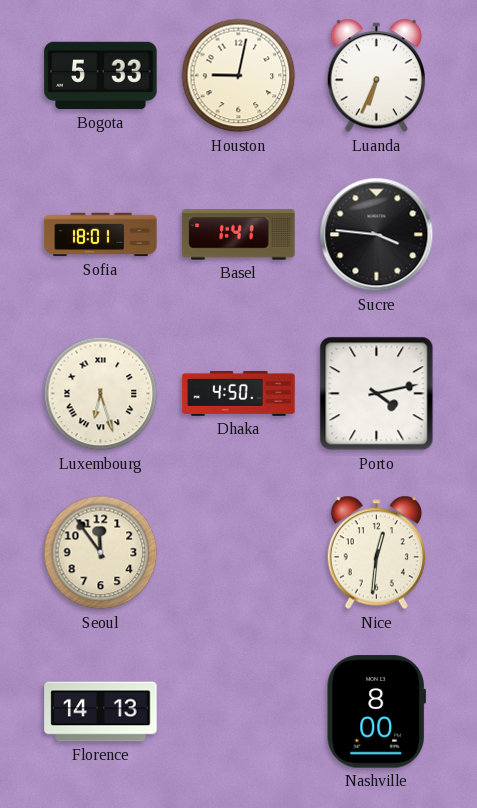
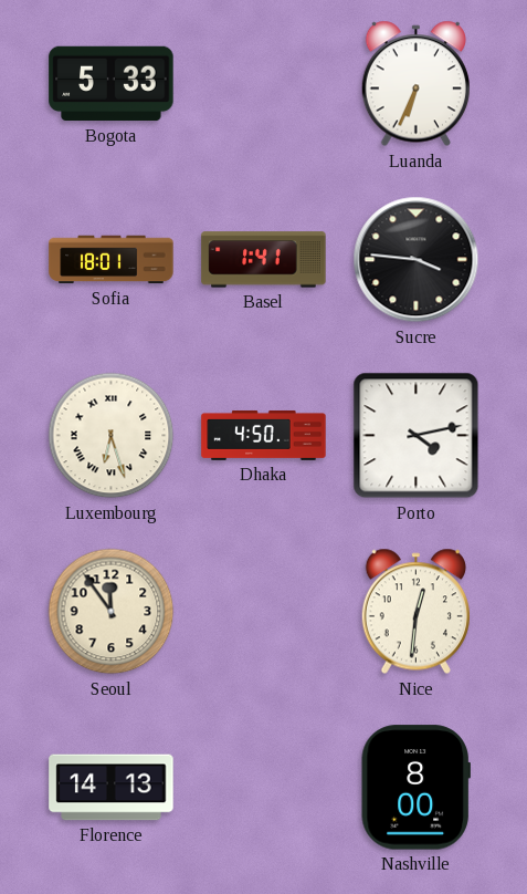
Houston: 9:02 -> none (239, 76)
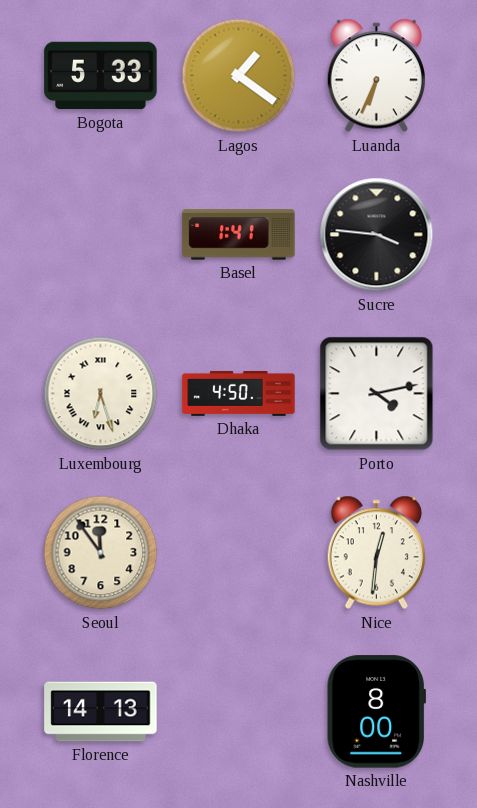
Lagos: none -> 1:21 (239, 76)
Sofia: 18:01 -> none (112, 260)
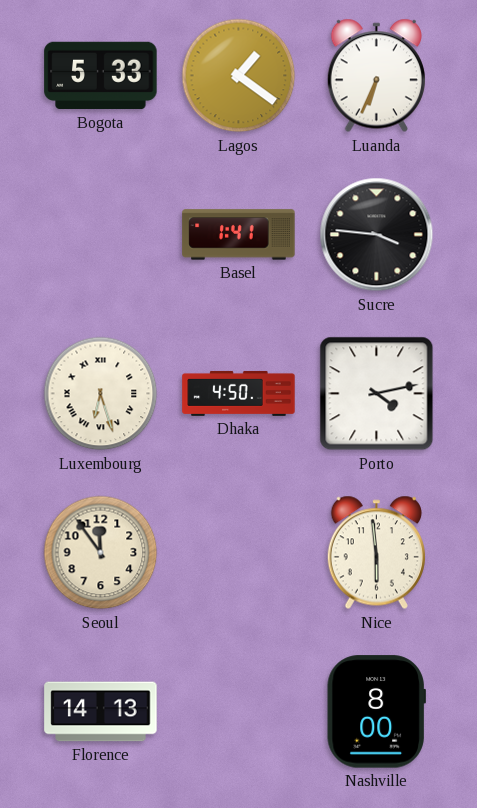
Nice: 12:31 -> 5:59 (376, 553)
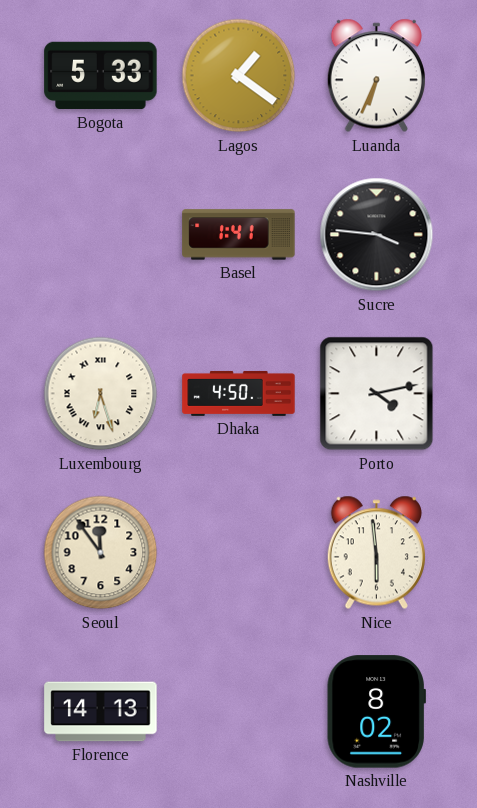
Nashville: 8:00 -> 8:02 (376, 712)
